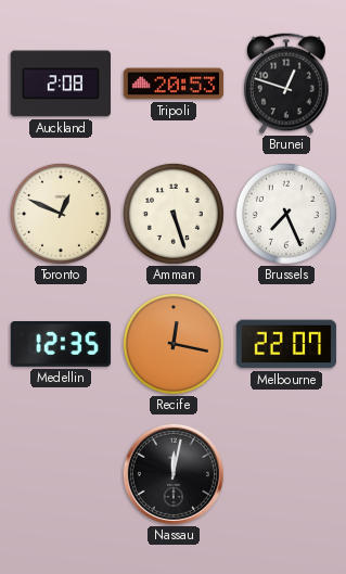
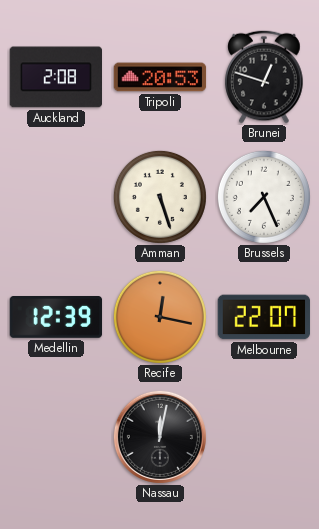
Toronto: 12:49 -> none (61, 214)
Medellin: 12:35 -> 12:39 (56, 318)
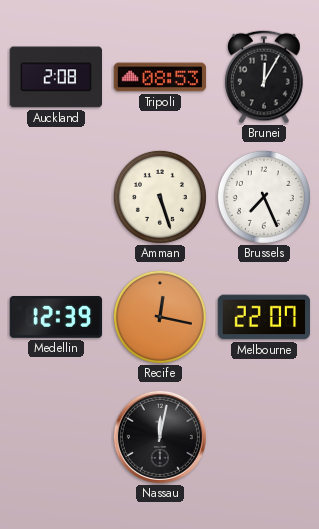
Tripoli: 20:53 -> 08:53 (160, 77)
Brunei: 12:48 -> 12:05 (264, 77)
